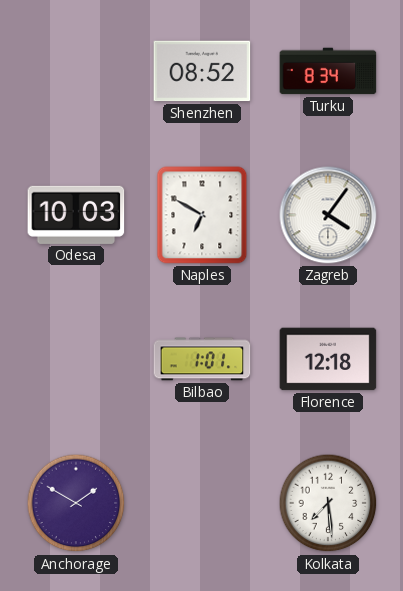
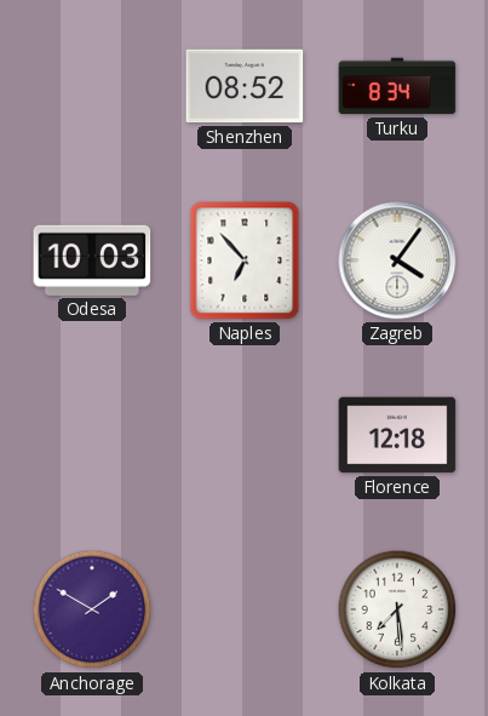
Naples: 6:50 -> 6:53 (245, 260)
Bilbao: 1:01 -> none (202, 359)
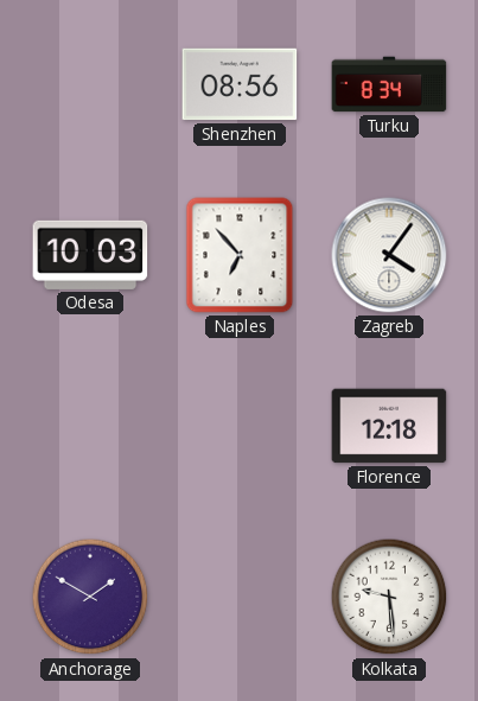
Shenzhen: 08:52 -> 08:56 (240, 84)
Kolkata: 7:29 -> 9:29 (389, 597)
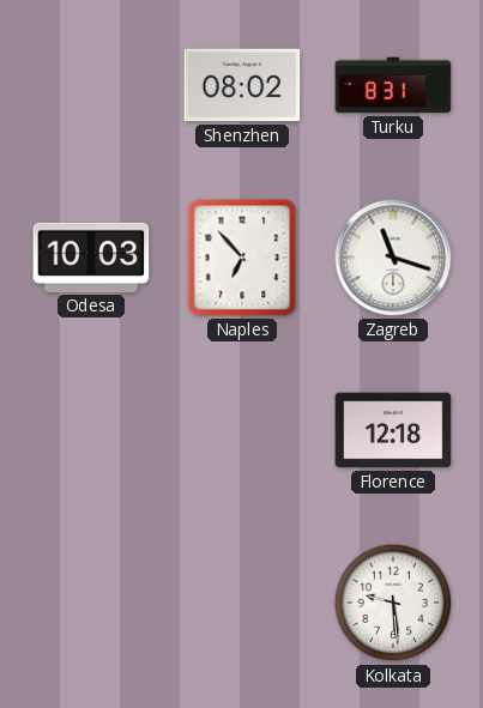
Shenzhen: 08:56 -> 08:02 (242, 85)
Turku: 8:34 -> 8:31 (393, 85)
Zagreb: 4:06 -> 11:18 (393, 258)
Anchorage: 1:50 -> none (90, 597)
